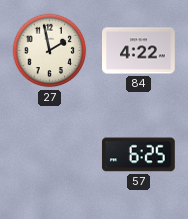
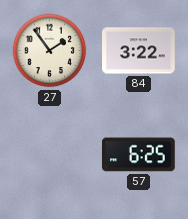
27: 1:58 -> 1:54 (50, 51)
84: 4:22 -> 3:22 (139, 51)
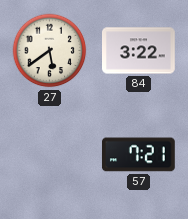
27: 1:54 -> 5:39 (50, 51)
57: 6:25 -> 7:21 (138, 155)
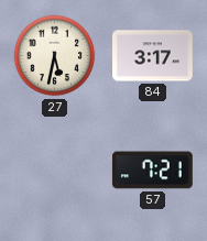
27: 5:39 -> 5:32 (55, 56)
84: 3:22 -> 3:17 (153, 56)
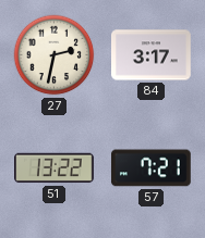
27: 5:32 -> 2:32 (55, 55)
51: none -> 13:22 (55, 168)
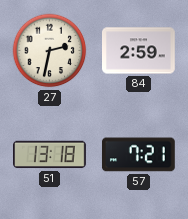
84: 3:17 -> 2:59 (139, 51)
51: 13:22 -> 13:18 (50, 155)
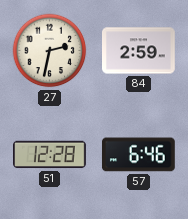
51: 13:18 -> 12:28 (50, 155)
57: 7:21 -> 6:46 (138, 155)
